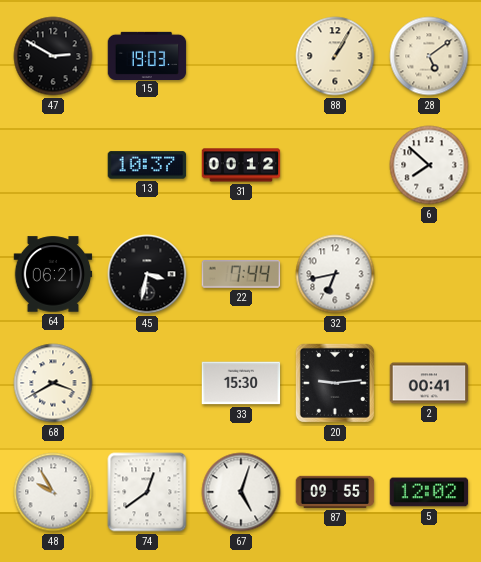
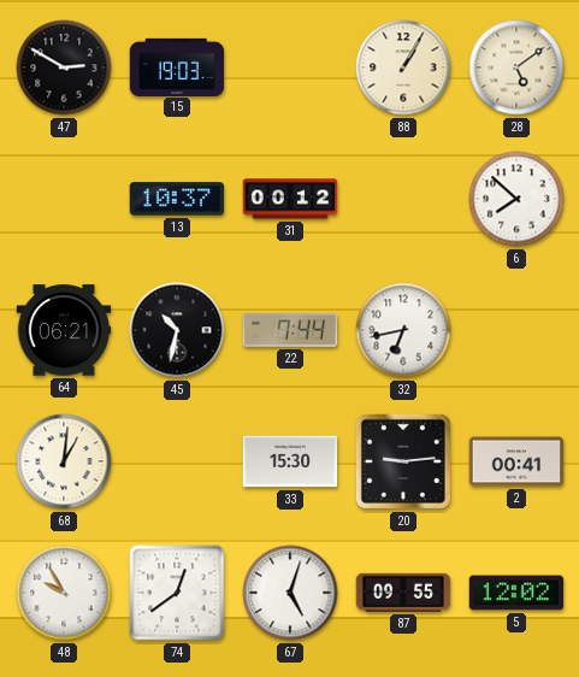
45: 3:32 -> 10:32 (177, 330)
68: 3:40 -> 1:01 (64, 461)
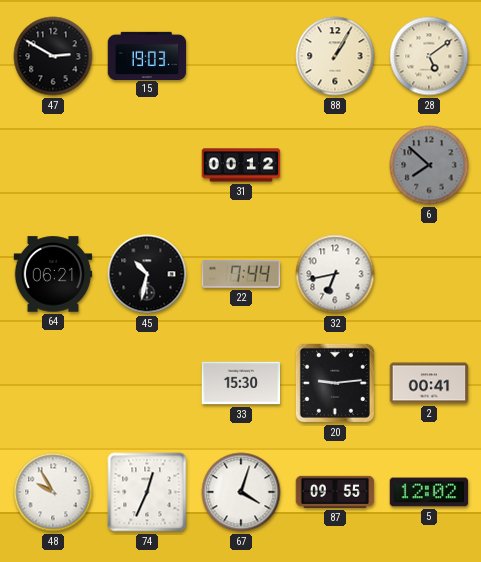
13: 10:37 -> none (177, 199)
6 dial: white -> grey (429, 165)
68: 1:01 -> none (64, 461)
74: 12:39 -> 12:34 (147, 492)
67: 5:03 -> 4:03 (241, 492)
